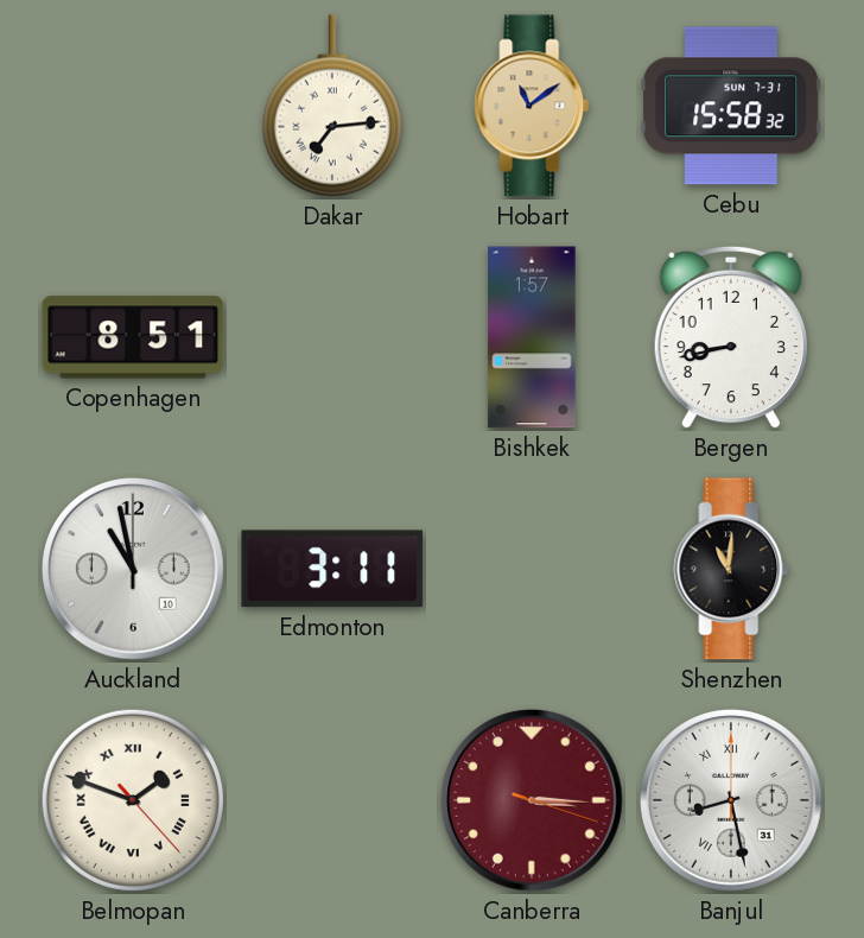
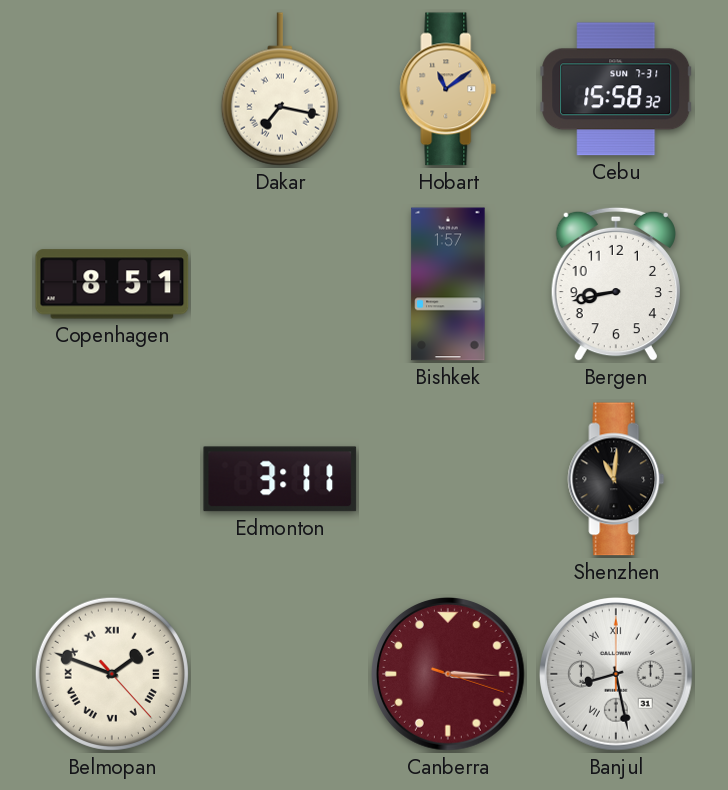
Dakar: 7:14 -> 7:17 (280, 89)
Auckland: 10:58 -> none (134, 570)
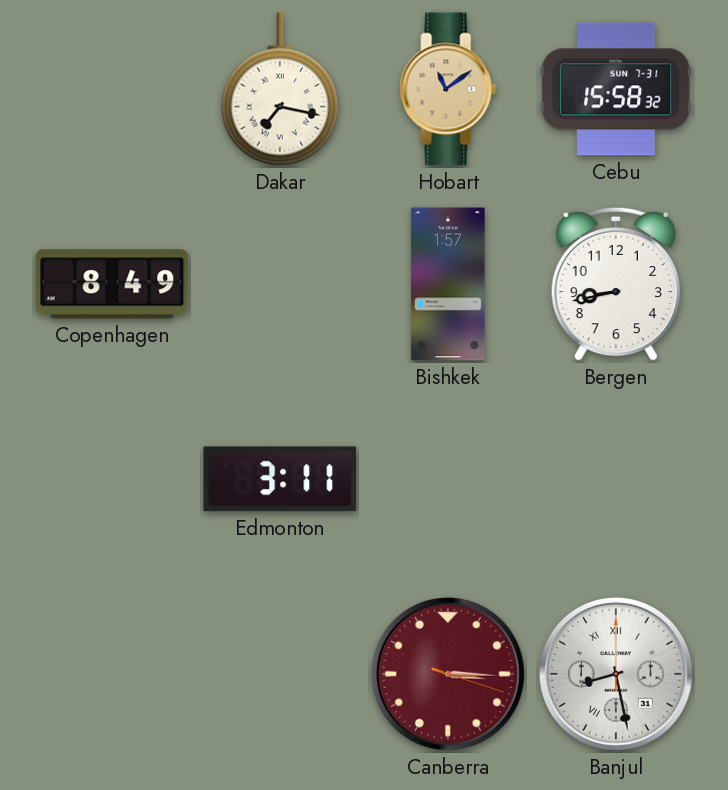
Copenhagen: 8:51 -> 8:49 (112, 284)
Shenzhen: 11:01 -> none (616, 479)
Belmopan: 1:48 -> none (112, 674)
